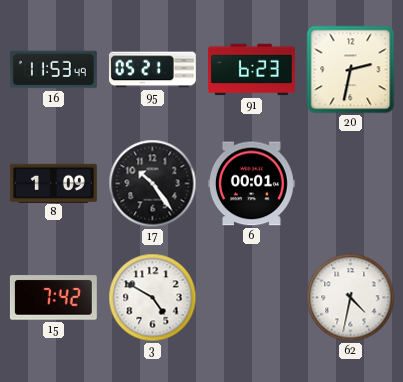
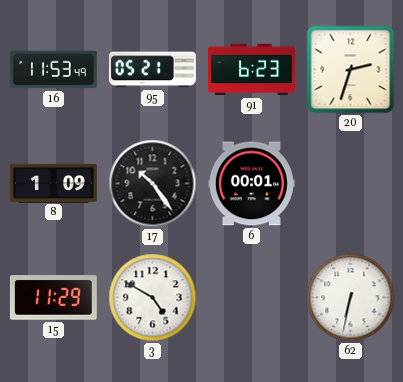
20: 2:32 -> 2:33 (351, 70)
15: 7:42 -> 11:29 (53, 298)
62: 4:32 -> 6:32 (351, 298)
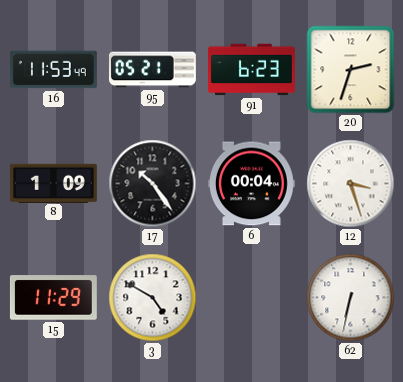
6: 00:01 -> 00:04 (251, 184)
12: none -> 3:27 (351, 184)
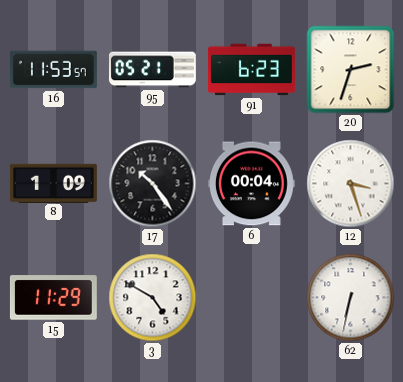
16: 11:53:49 -> 11:53:57 (53, 70)
